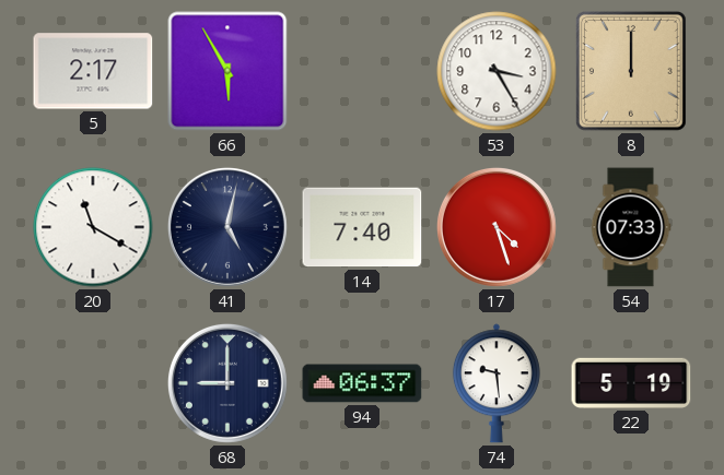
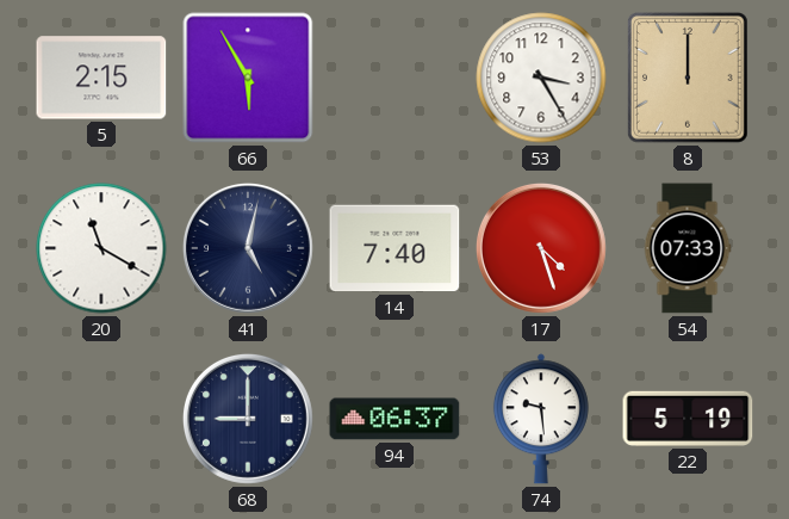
5: 2:17 -> 2:15 (101, 78)
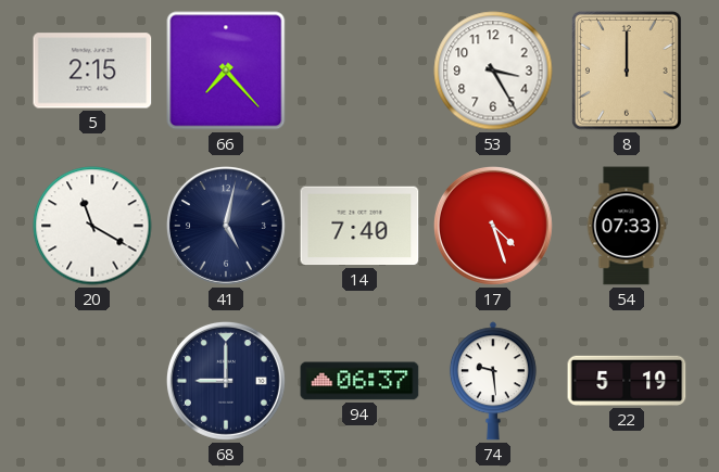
66: 5:55 -> 7:23 (226, 71)
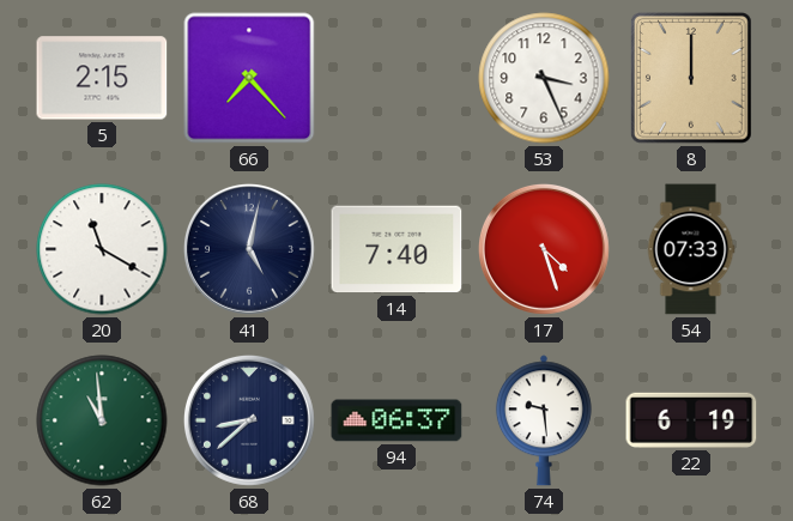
53: 3:25 -> 3:26 (544, 78)
62: none -> 10:59 (102, 420)
68: 9:00 -> 8:38 (249, 420)
22: 5:19 -> 6:19 (691, 420)
